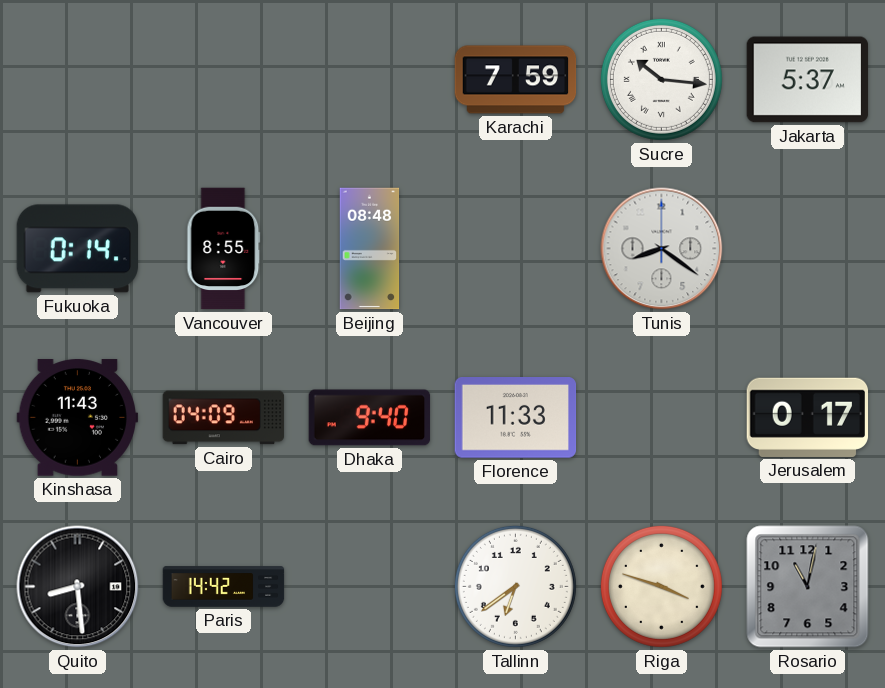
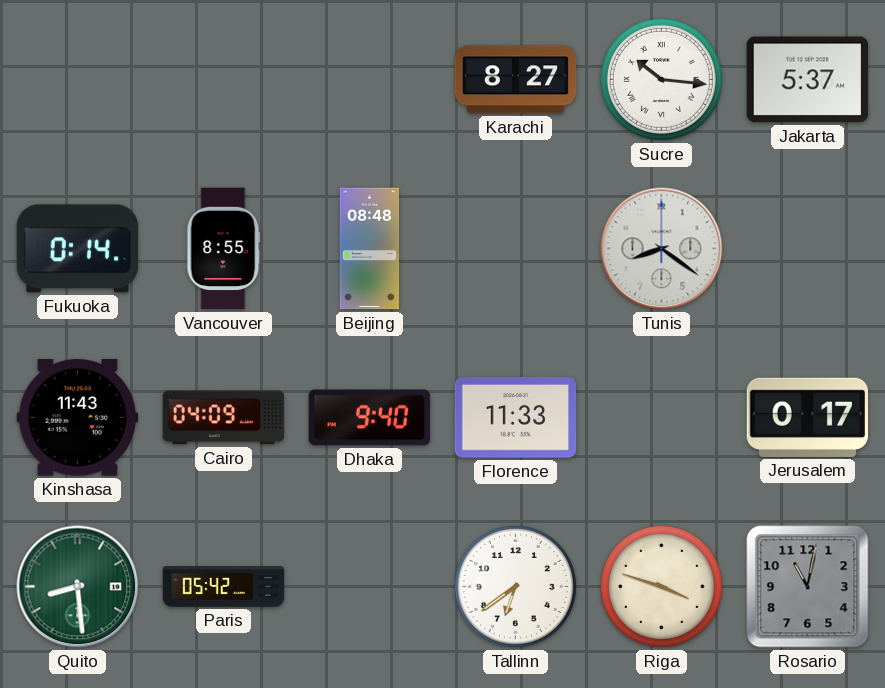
Karachi: 7:59 -> 8:27 (516, 80)
Quito dial: black -> green (78, 587)
Paris: 14:42 -> 05:42 (224, 587)
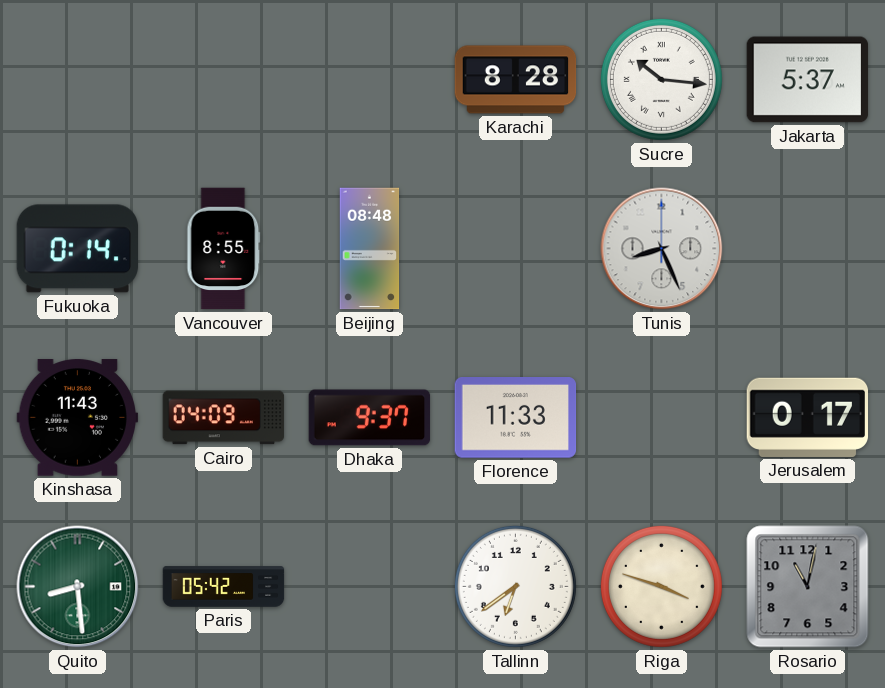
Karachi: 8:27 -> 8:28 (516, 80)
Tunis: 8:21 -> 8:26 (662, 249)
Dhaka: 9:40 -> 9:37 (370, 418)
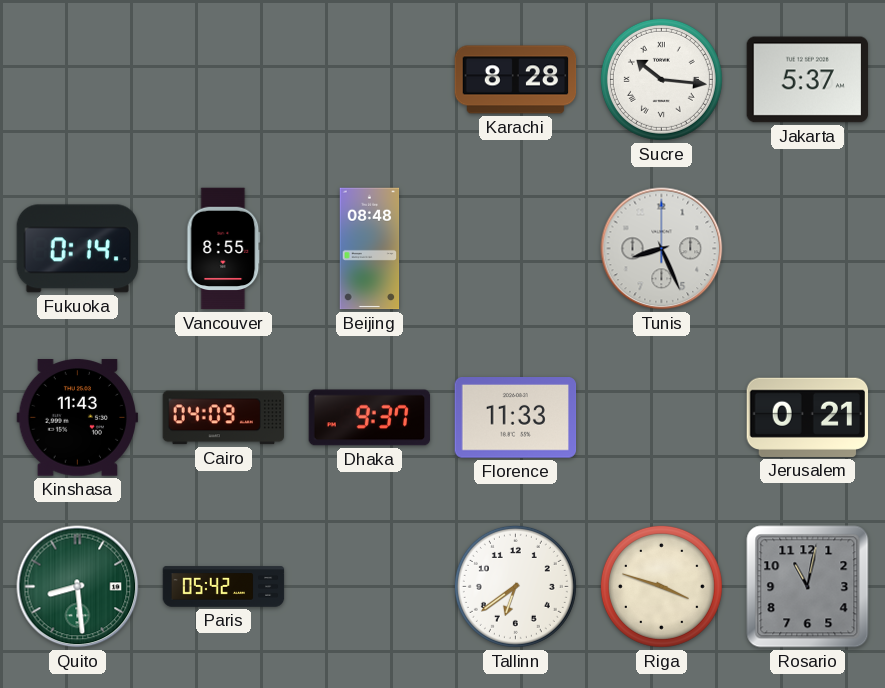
Jerusalem: 0:17 -> 0:21 (808, 417)
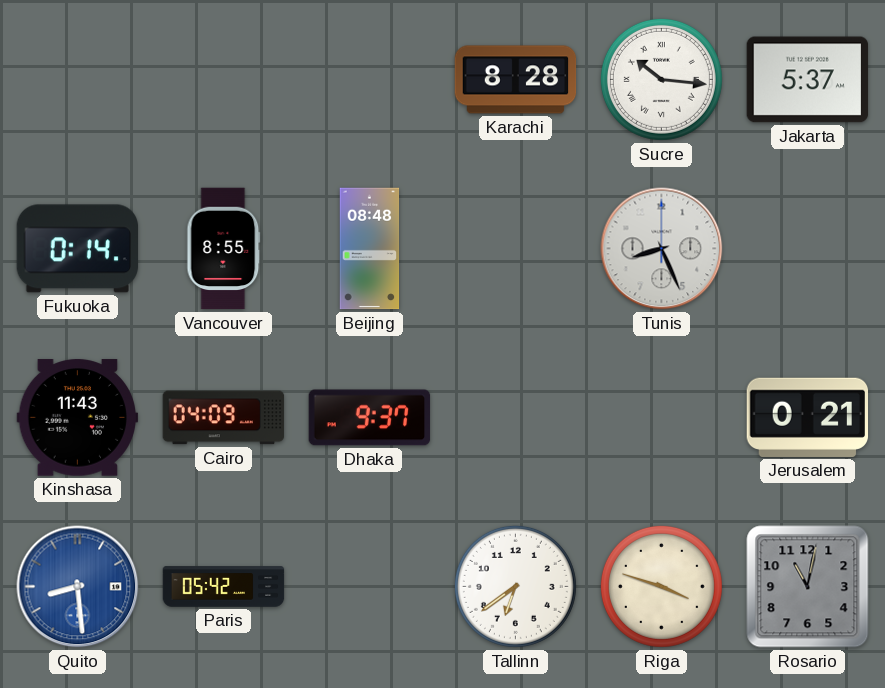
Florence: 11:33 -> none (516, 418)
Quito dial: green -> blue (78, 587)
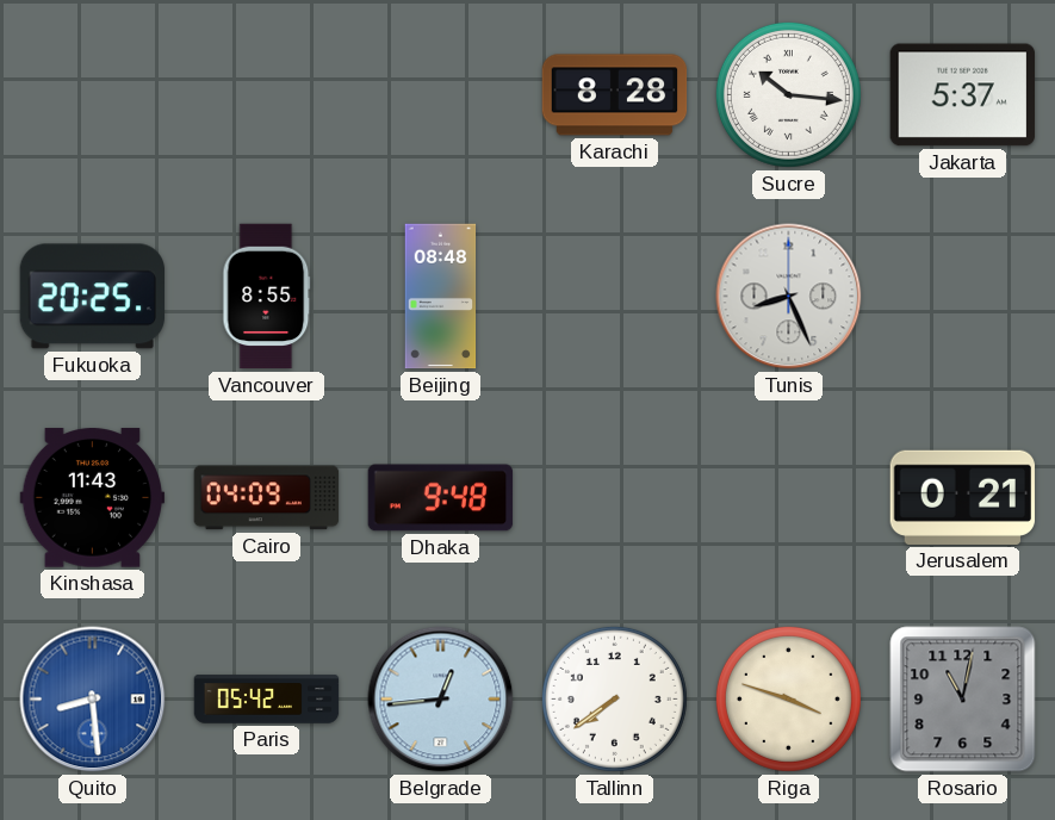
Fukuoka: 0:14 -> 20:25 (93, 297)
Dhaka: 9:37 -> 9:48 (441, 498)
Belgrade: none -> 12:44 (441, 700)
Tallinn: 6:39 -> 7:39 (614, 698)
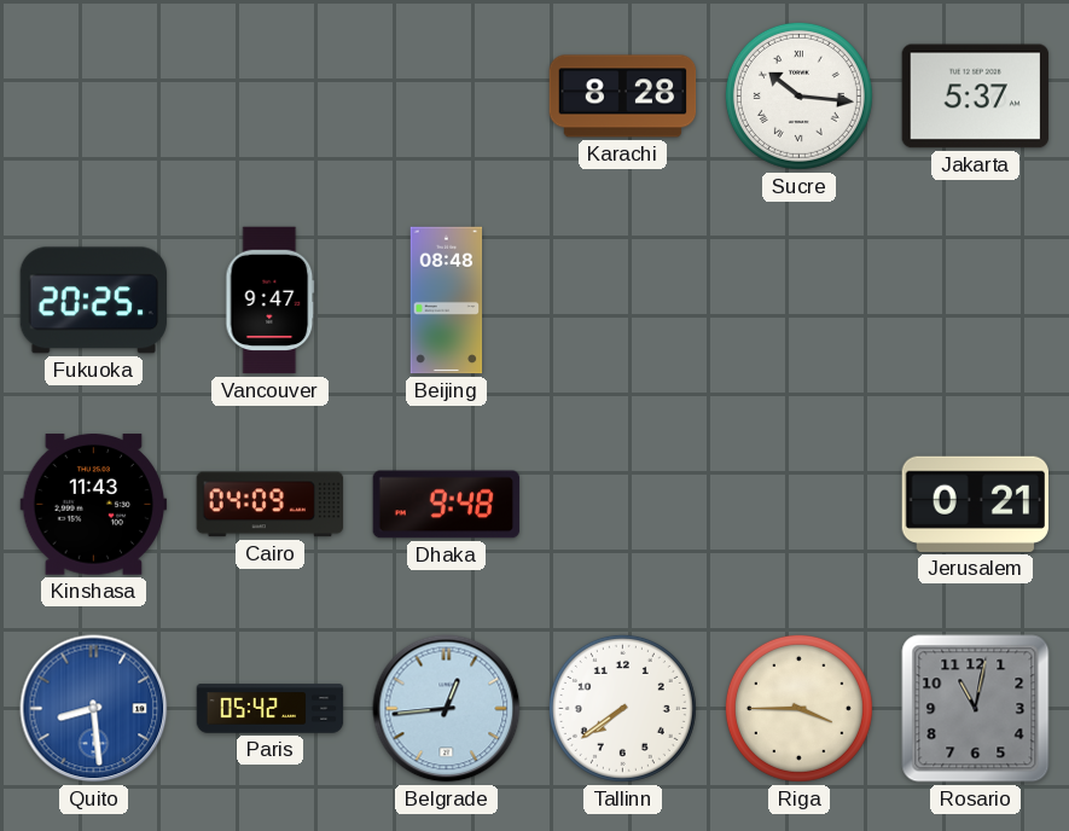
Vancouver: 8:55 -> 9:47 (271, 301)
Tunis: 8:26 -> none (789, 297)
Riga: 3:48 -> 3:45 (798, 708)
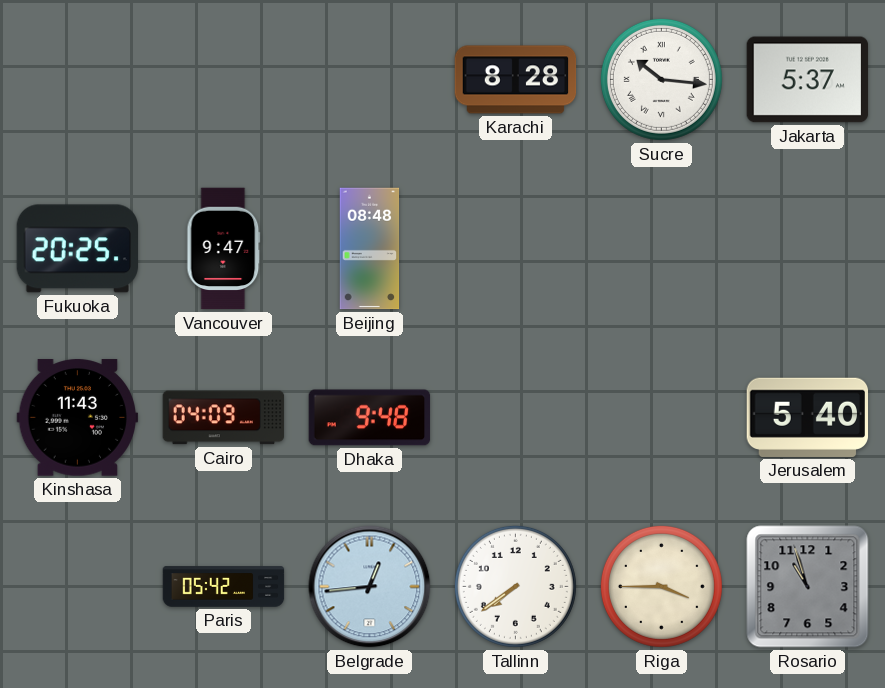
Jerusalem: 0:21 -> 5:40 (808, 417)
Quito: 8:29 -> none (94, 709)
Rosario: 11:02 -> 10:57 (808, 587)
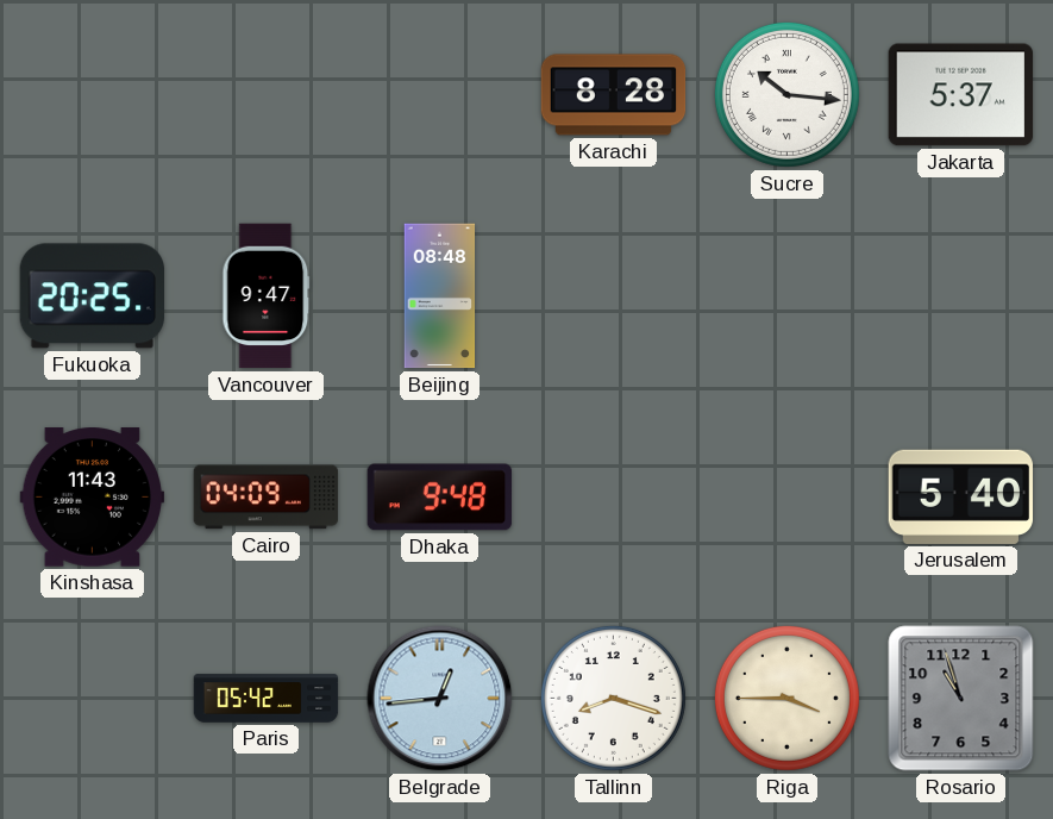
Tallinn: 7:39 -> 8:18 (613, 698)
